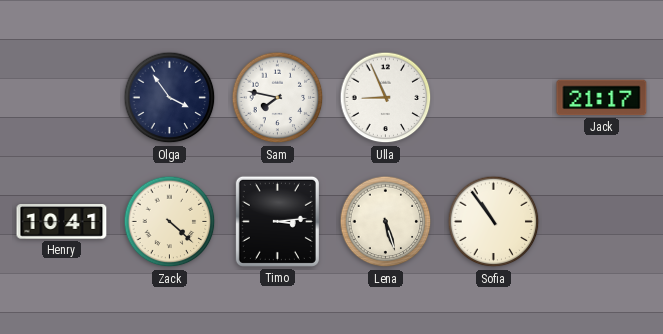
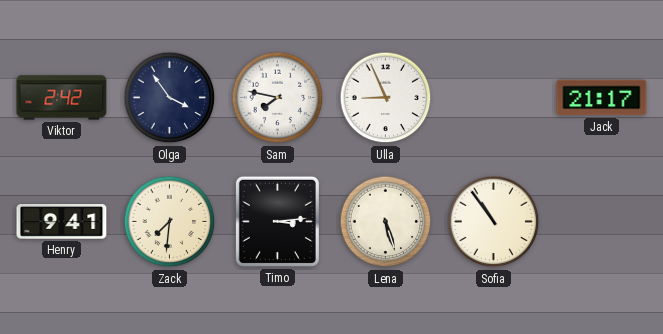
Viktor: none -> 2:42 (62, 98)
Henry: 10:41 -> 9:41 (62, 222)
Zack: 4:22 -> 7:31 (170, 222)
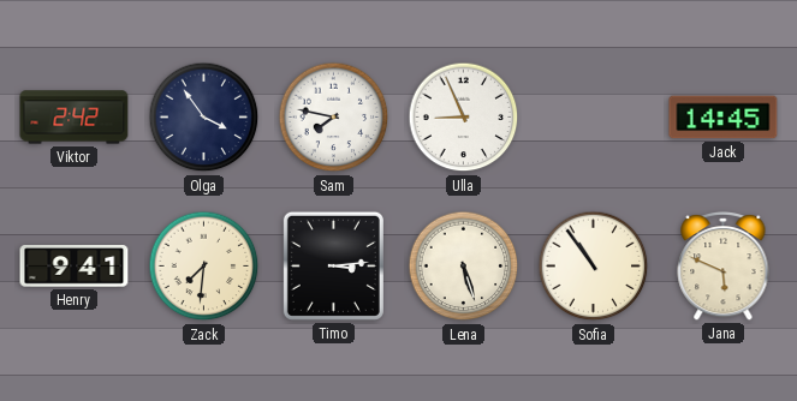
Jack: 21:17 -> 14:45 (724, 118)
Jana: none -> 5:49 (724, 267)
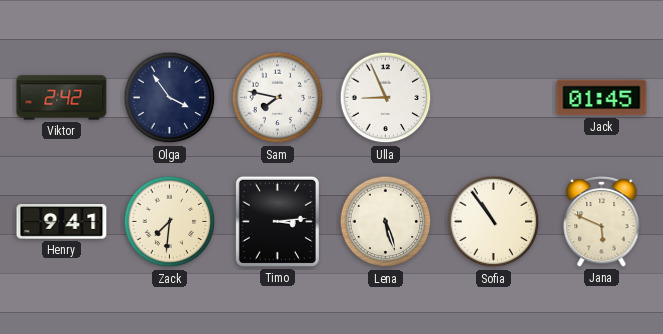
Jack: 14:45 -> 01:45 (602, 98)
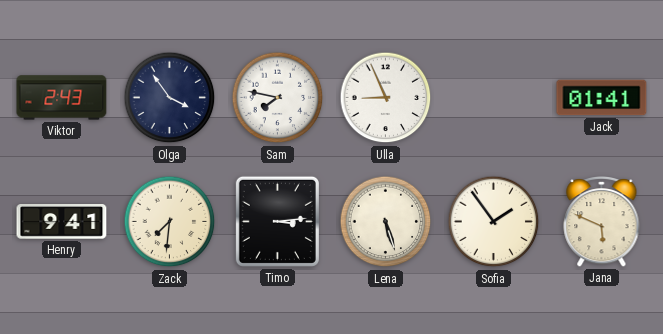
Viktor: 2:42 -> 2:43 (62, 98)
Jack: 01:45 -> 01:41 (602, 98)
Sofia: 10:54 -> 1:54 (494, 222)
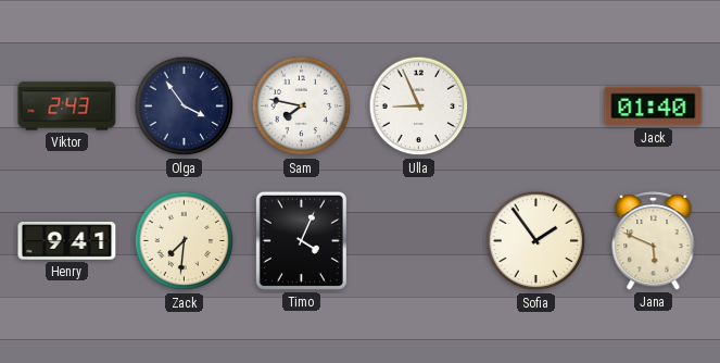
Jack: 01:41 -> 01:40 (654, 107)
Timo: 3:14 -> 4:04 (301, 240)
Lena: 5:27 -> none (386, 222)
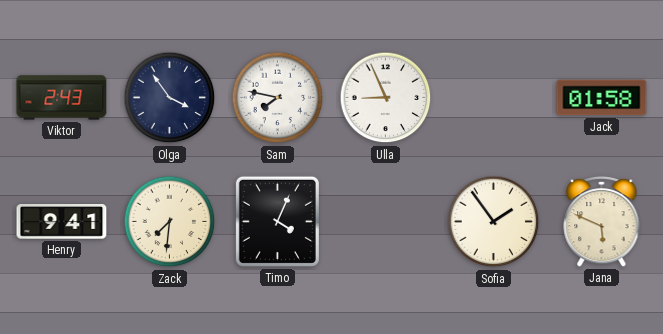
Jack: 01:40 -> 01:58 (602, 98)
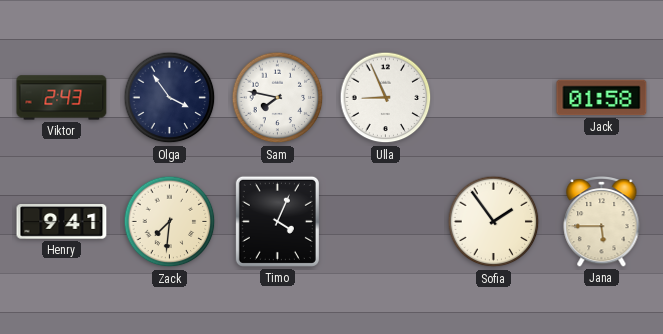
Jana: 5:49 -> 5:45 (602, 222)
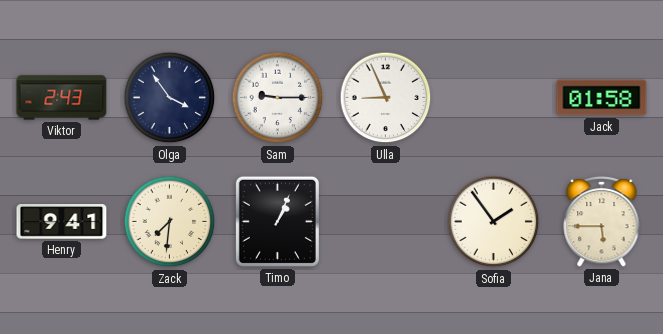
Sam: 7:47 -> 9:15 (278, 98)
Timo: 4:04 -> 1:04 (277, 221)
